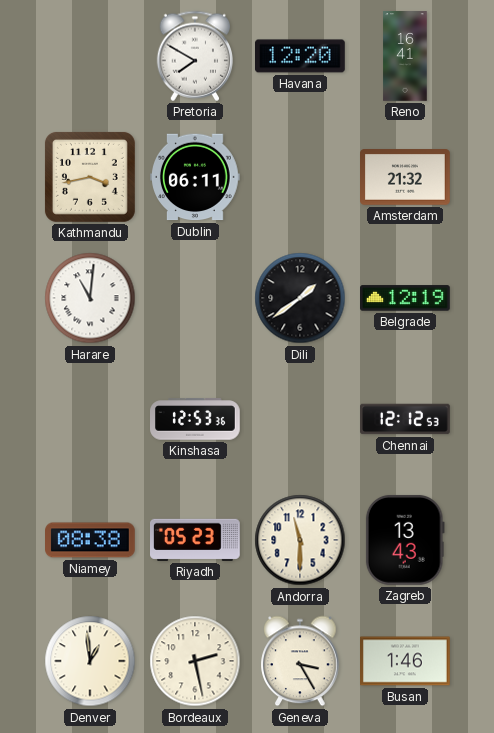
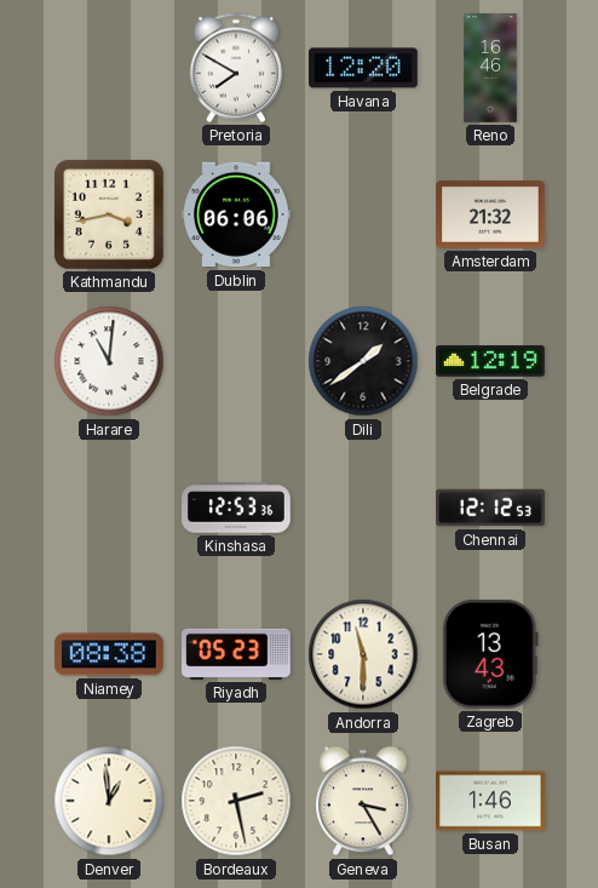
Reno: 16:41 -> 16:46 (490, 68)
Dublin: 06:11 -> 06:06 (237, 214)
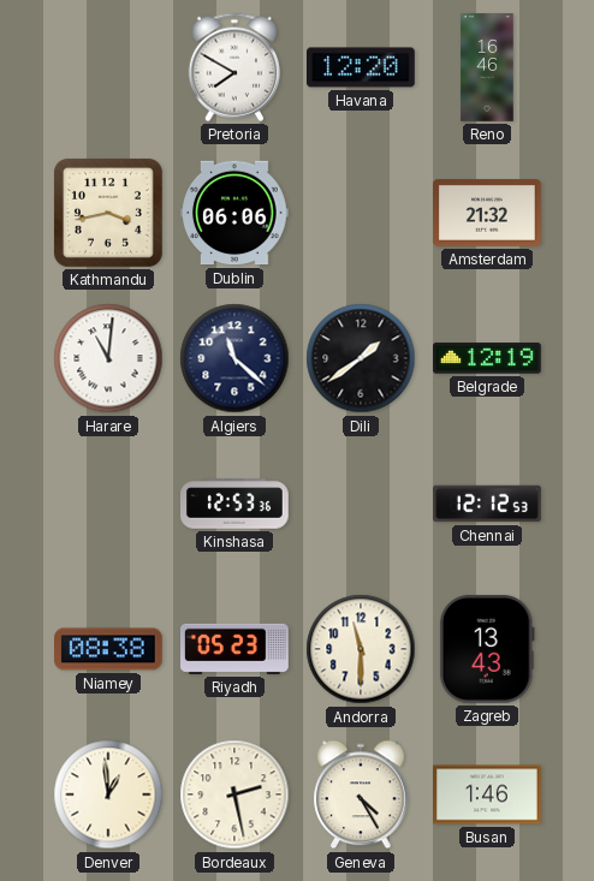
Algiers: none -> 11:22 (234, 358)
Geneva: 3:25 -> 4:25 (361, 794)
